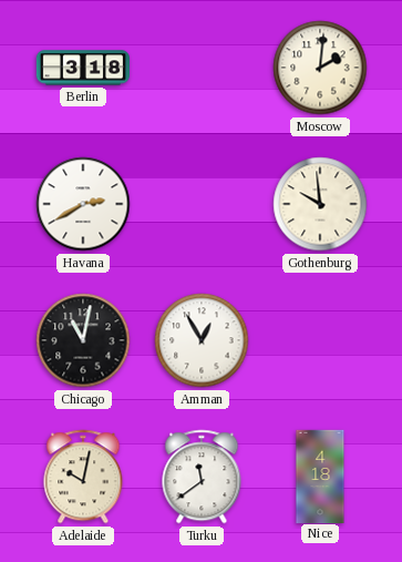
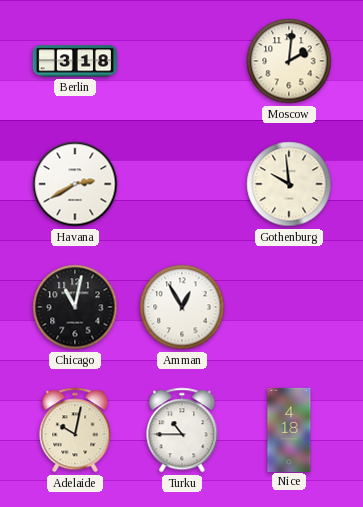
Turku: 11:39 -> 10:45 (182, 430)
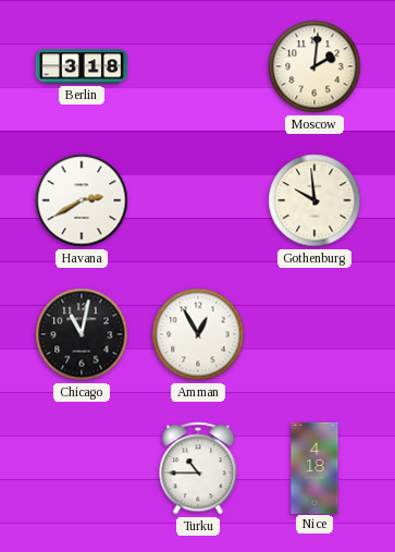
Adelaide: 10:02 -> none (75, 430)
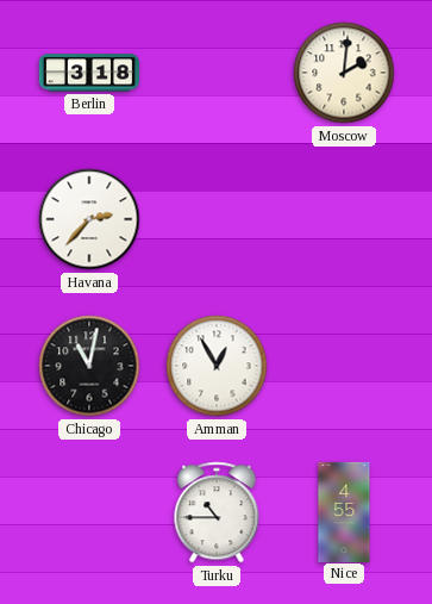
Havana: 2:40 -> 2:37 (89, 219)
Gothenburg: 9:59 -> none (314, 200)
Nice: 4:18 -> 4:55 (344, 511)
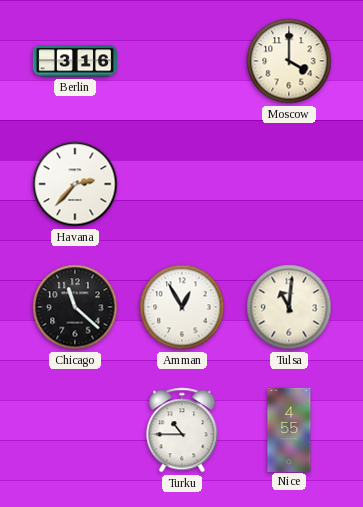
Berlin: 3:18 -> 3:16 (75, 61)
Moscow: 2:01 -> 4:00 (289, 61)
Chicago: 11:02 -> 11:22 (75, 307)
Tulsa: none -> 11:01 (289, 307)
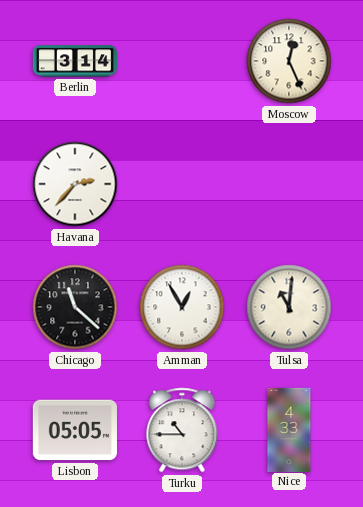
Berlin: 3:16 -> 3:14 (75, 61)
Moscow: 4:00 -> 12:26 (289, 61)
Lisbon: none -> 05:05 (75, 430)
Nice: 4:55 -> 4:33 (289, 429)
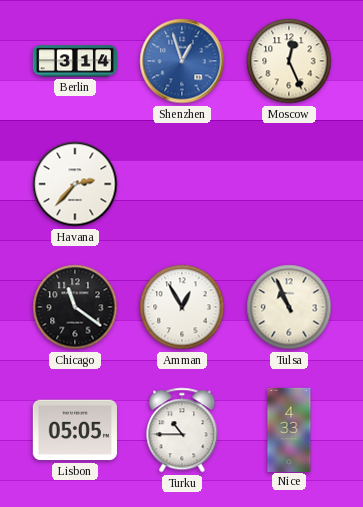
Shenzhen: none -> 12:57 (182, 61)
Chicago: 11:22 -> 11:21 (75, 307)
Tulsa: 11:01 -> 10:56 (289, 307)
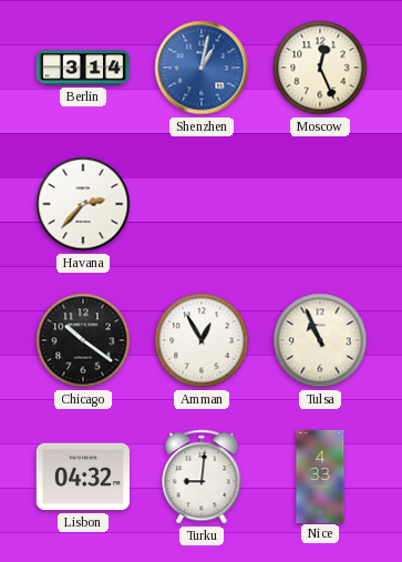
Shenzhen: 12:57 -> 1:02 (202, 68)
Chicago: 11:21 -> 10:21 (83, 340)
Lisbon: 05:05 -> 04:32 (83, 477)
Turku: 10:45 -> 9:01 (202, 477)
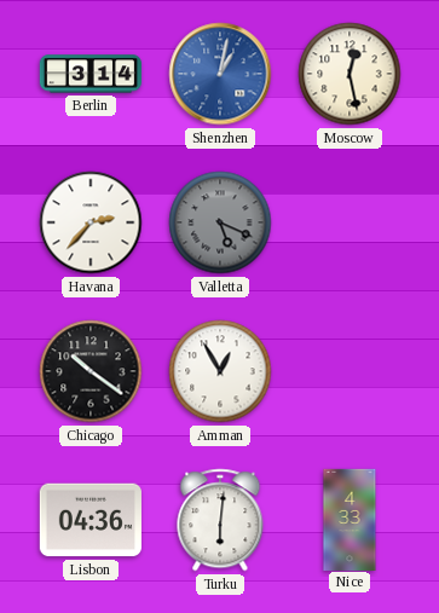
Moscow: 12:26 -> 12:28 (350, 74)
Valletta: none -> 5:19 (220, 222)
Tulsa: 10:56 -> none (320, 340)
Lisbon: 04:32 -> 04:36 (91, 520)
Turku: 9:01 -> 6:01 (220, 520)
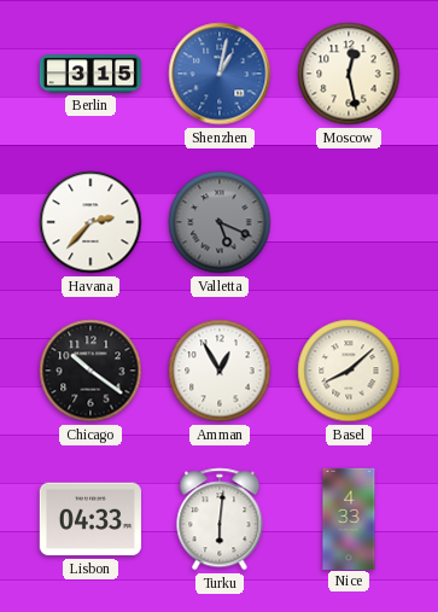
Berlin: 3:14 -> 3:15 (90, 74)
Basel: none -> 8:08 (349, 371)
Lisbon: 04:36 -> 04:33 (90, 519)
